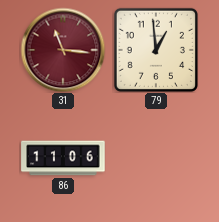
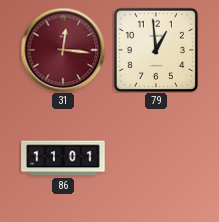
31: 11:16 -> 12:16 (63, 50)
86: 11:06 -> 11:01 (63, 158)
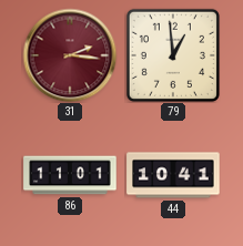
31: 12:16 -> 2:16 (70, 55)
44: none -> 10:41 (173, 175)
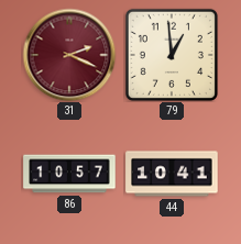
31: 2:16 -> 2:19 (69, 55)
86: 11:01 -> 10:57 (69, 174)
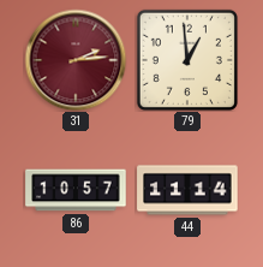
31: 2:19 -> 2:14 (76, 60)
44: 10:41 -> 11:14 (187, 190)
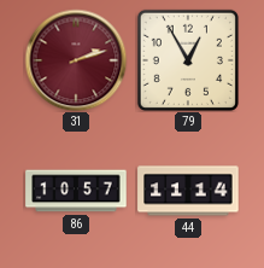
31: 2:14 -> 2:12 (76, 60)
79: 12:59 -> 12:55 (188, 60)
